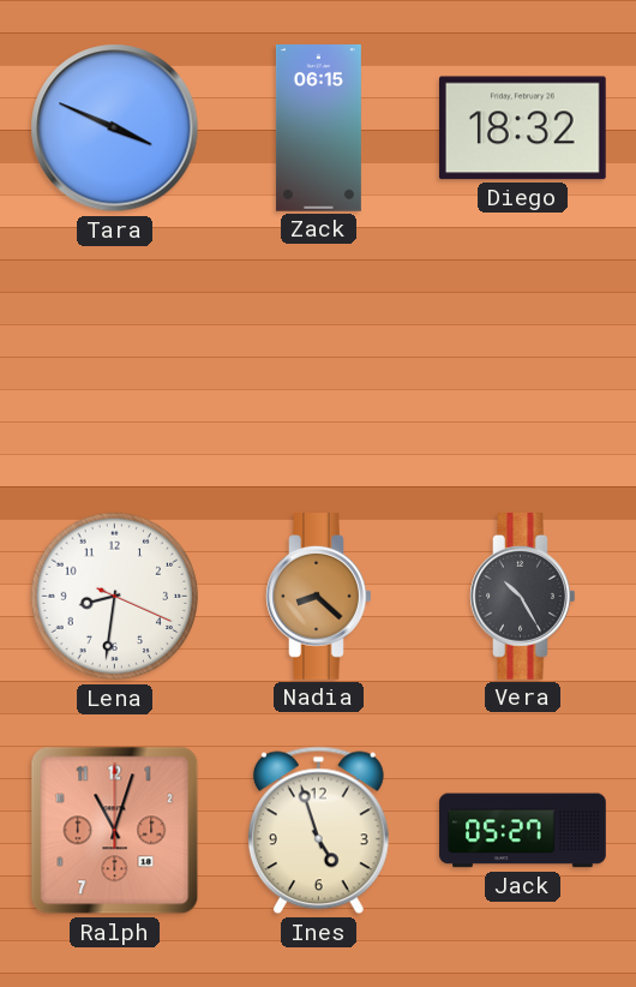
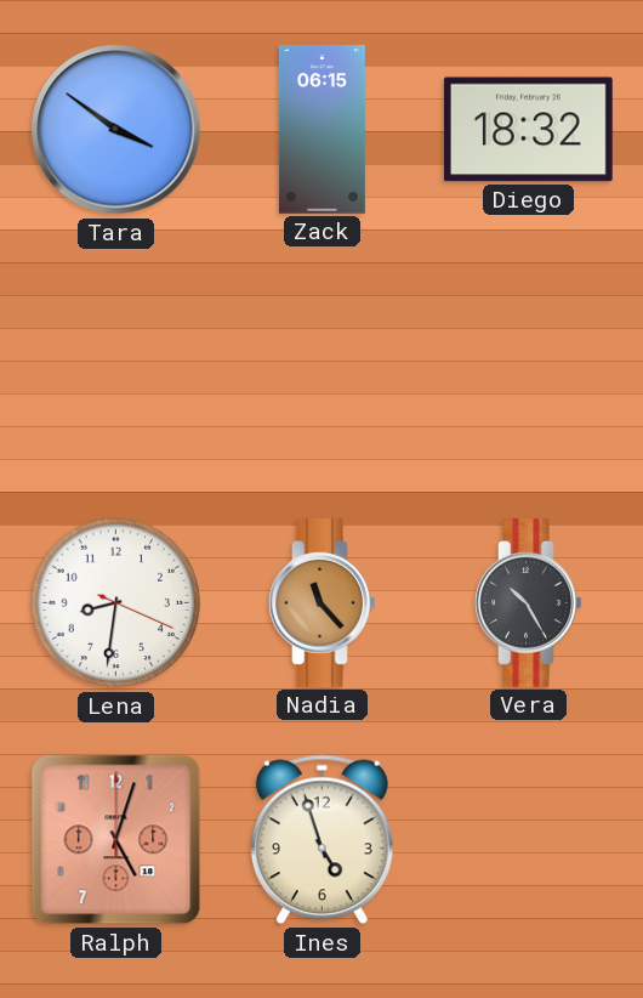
Tara: 3:49 -> 3:51 (116, 130)
Nadia: 8:22 -> 11:23 (323, 603)
Ralph: 11:03 -> 5:03 (116, 840)
Jack: 05:27 -> none (523, 831)
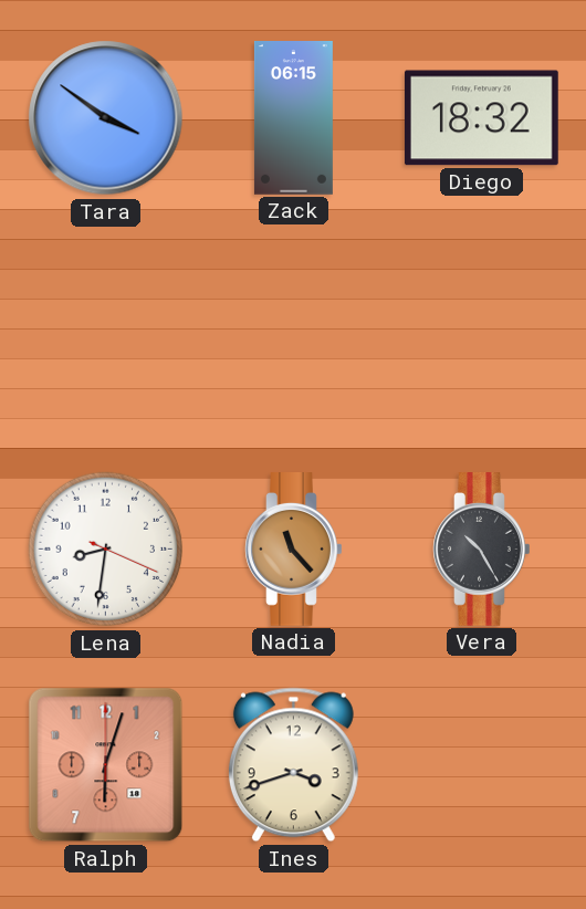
Ralph: 5:03 -> 6:03 (106, 765)
Ines: 4:57 -> 3:42 (293, 765)
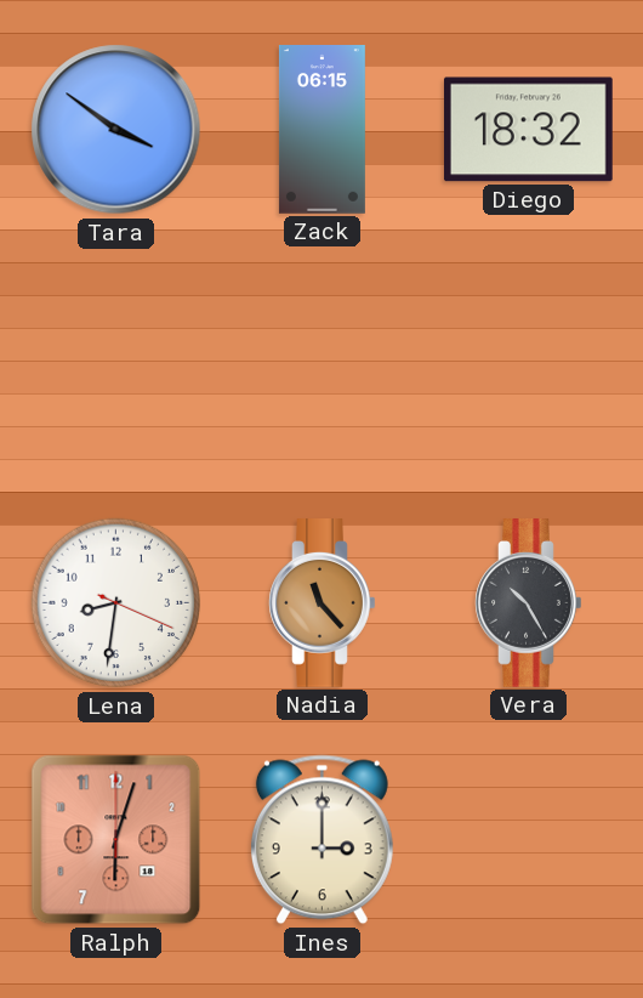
Ines: 3:42 -> 3:00 (321, 840)
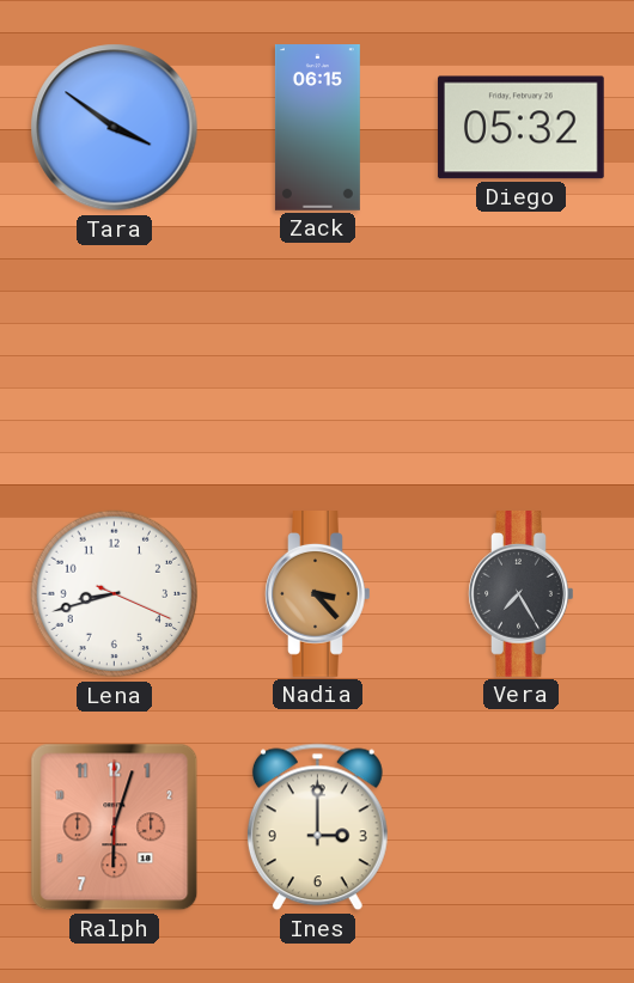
Diego: 18:32 -> 05:32 (520, 128)
Lena: 8:31 -> 8:42 (115, 594)
Nadia: 11:23 -> 3:23 (318, 594)
Vera: 10:25 -> 7:25 (522, 594)
